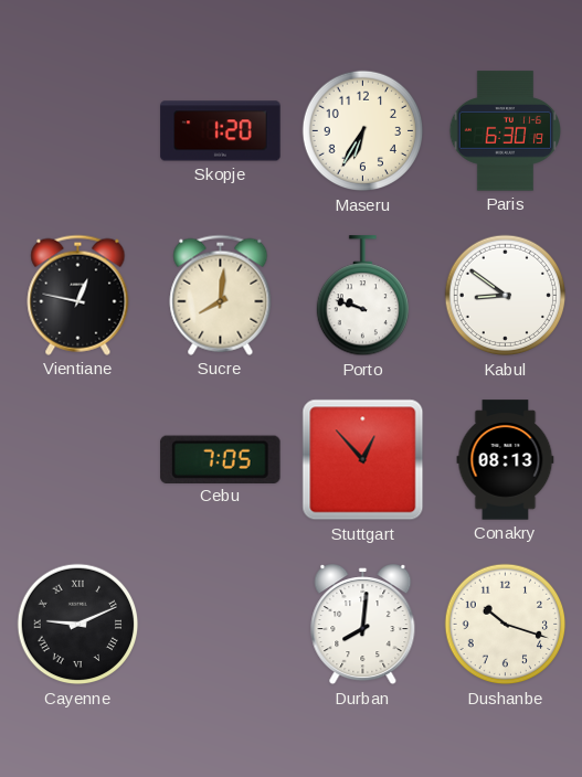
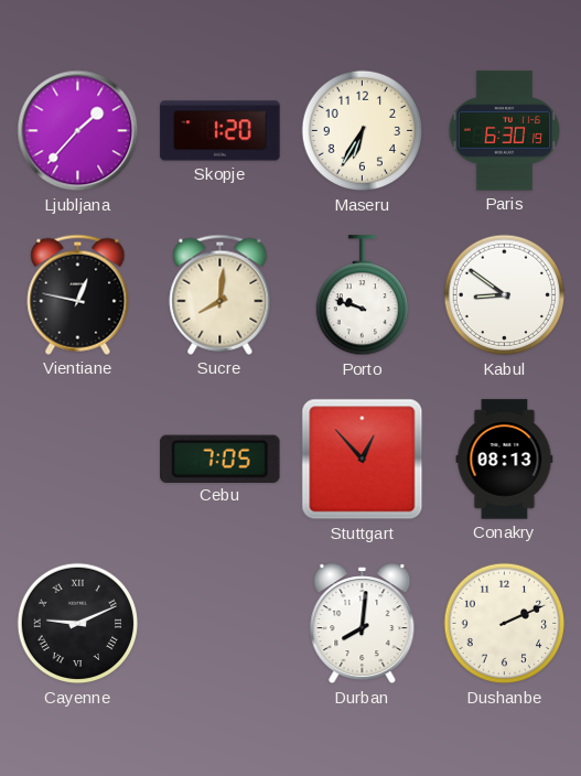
Ljubljana: none -> 1:37 (78, 131)
Dushanbe: 10:18 -> 2:11 (505, 624)
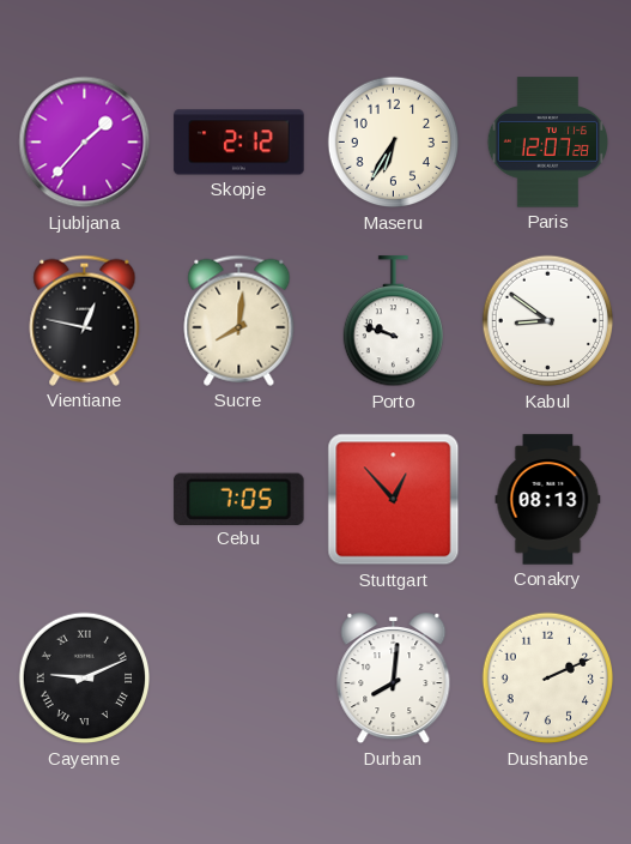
Skopje: 1:20 -> 2:12 (239, 143)
Paris: 6:30 -> 12:07 (547, 143)
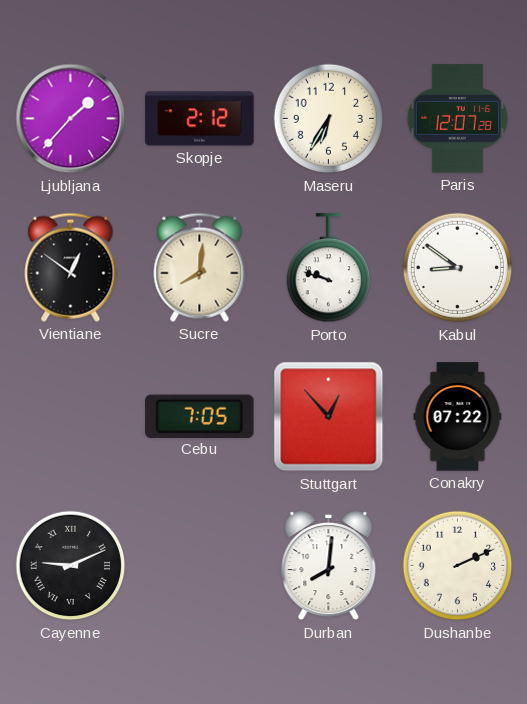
Vientiane: 12:47 -> 12:51 (71, 267)
Conakry: 08:13 -> 07:22 (458, 417)
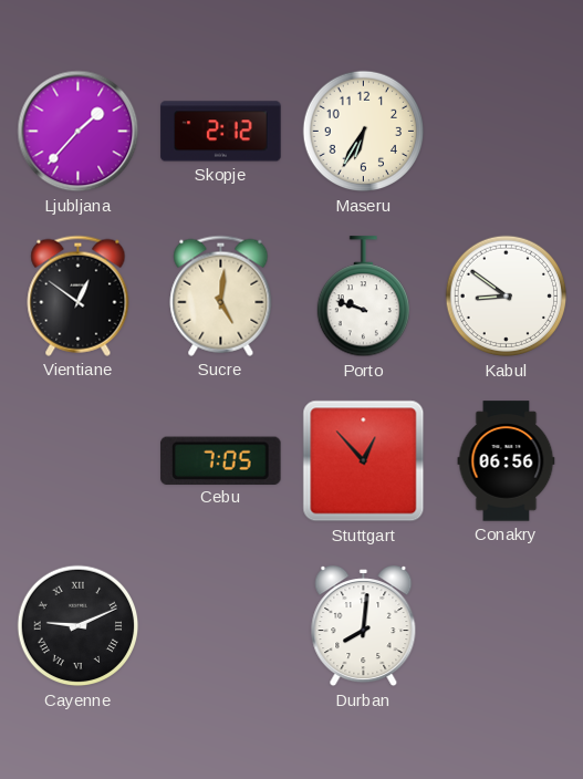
Paris: 12:07 -> none (457, 119)
Sucre: 8:01 -> 5:01 (221, 295)
Conakry: 07:22 -> 06:56 (507, 461)
Dushanbe: 2:11 -> none (458, 566)
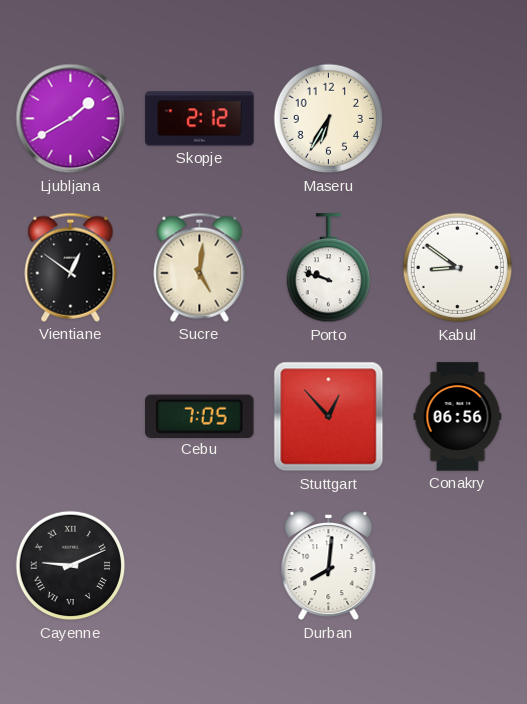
Ljubljana: 1:37 -> 1:40 (71, 119)
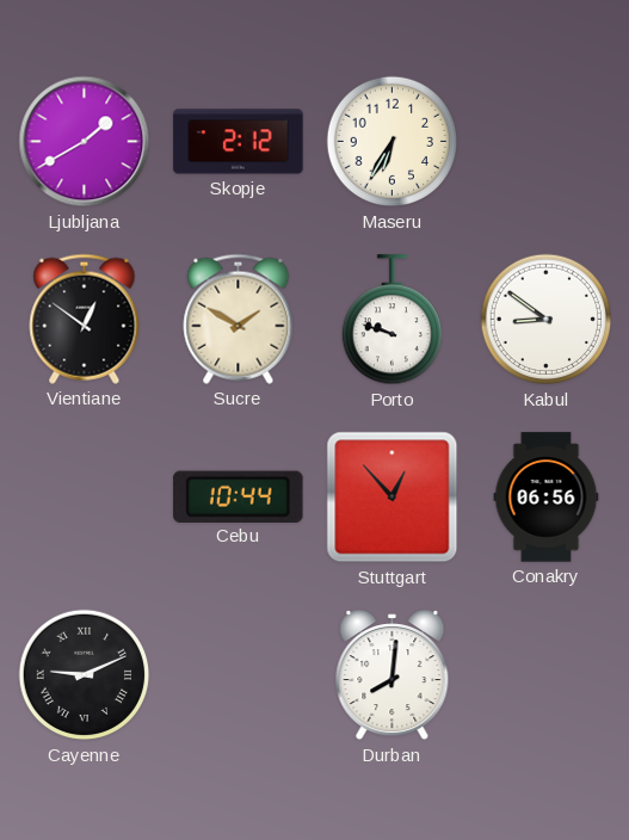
Sucre: 5:01 -> 1:50 (239, 319)
Cebu: 7:05 -> 10:44 (239, 496)
